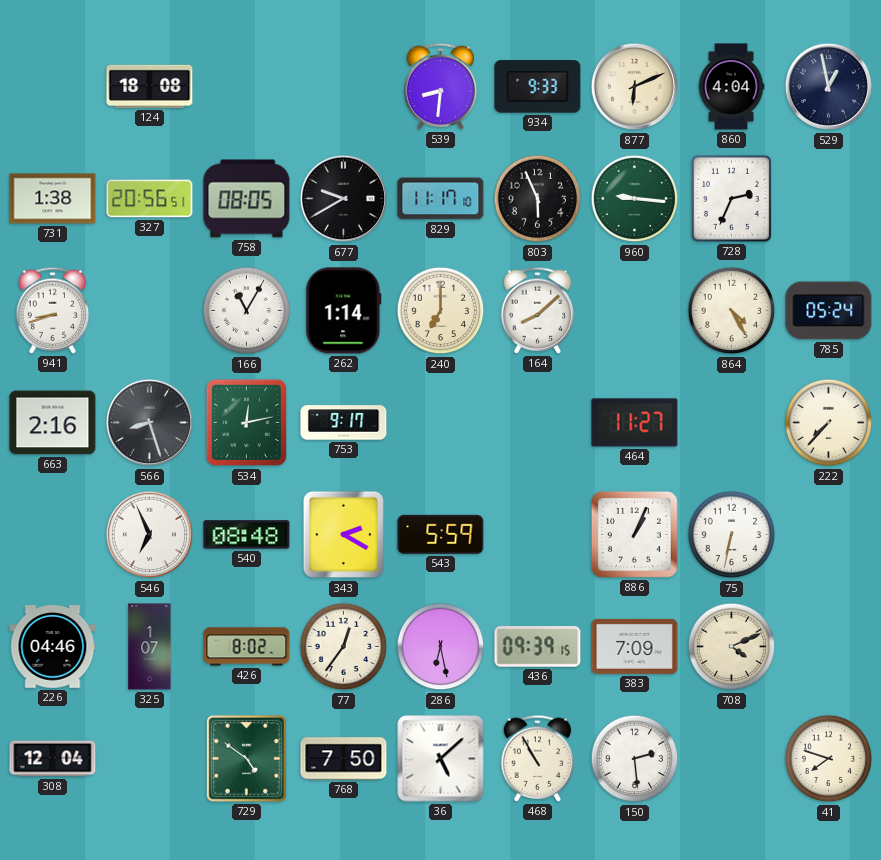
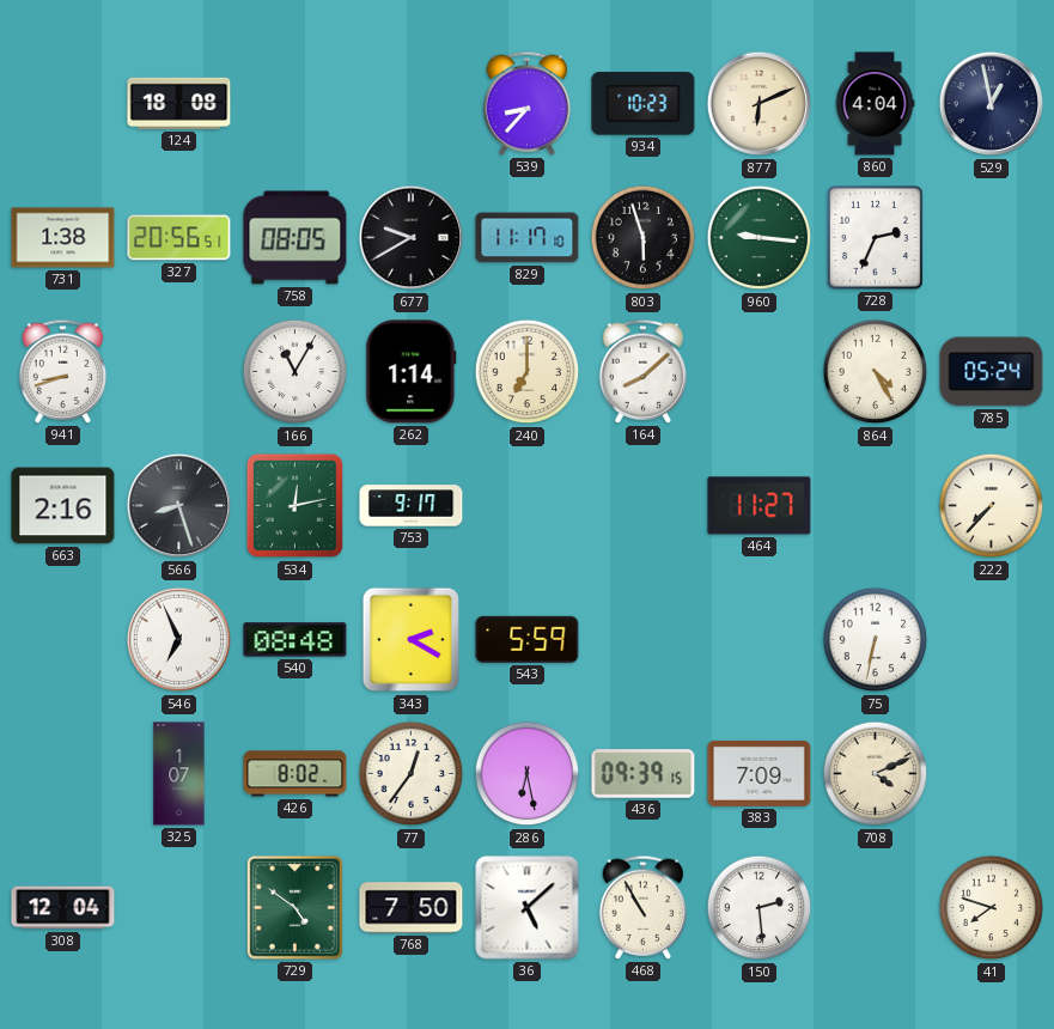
539: 8:31 -> 8:37 (528, 103)
934: 9:33 -> 10:23 (644, 104)
803: 5:56 -> 5:57 (644, 238)
886: 1:04 -> none (634, 534)
226: 04:46 -> none (53, 647)
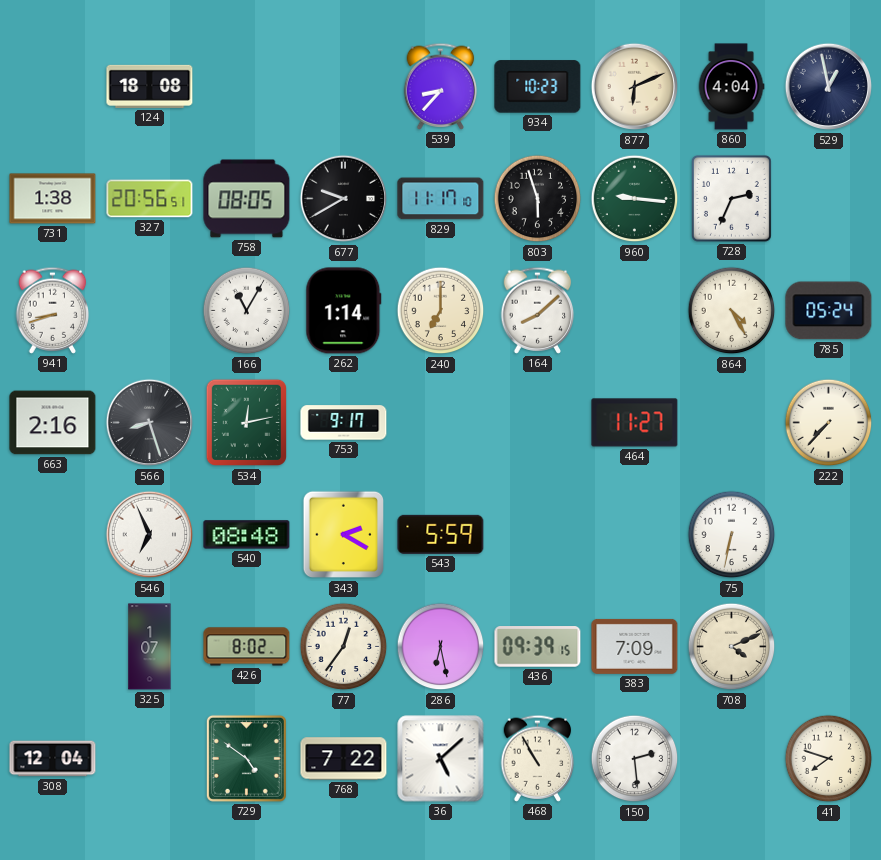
768: 7:50 -> 7:22 (344, 759)
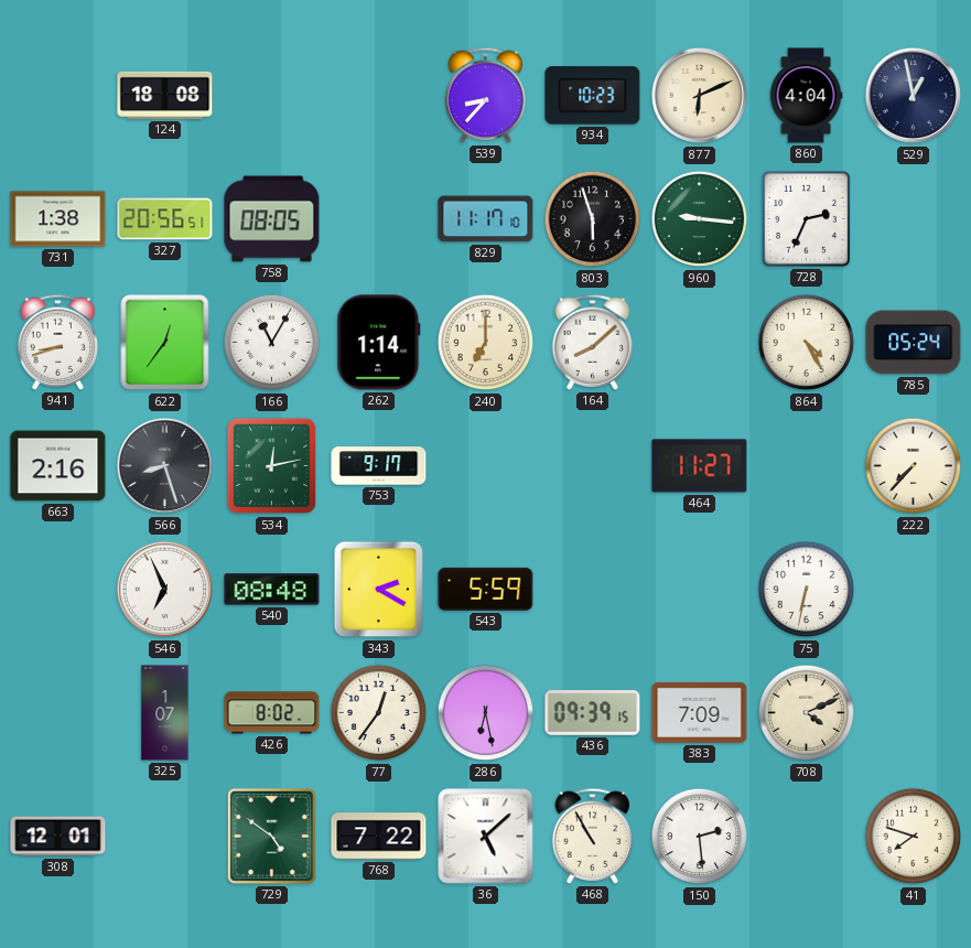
677: 9:40 -> none (344, 199)
622: none -> 12:36 (165, 343)
308: 12:04 -> 12:01 (58, 837)
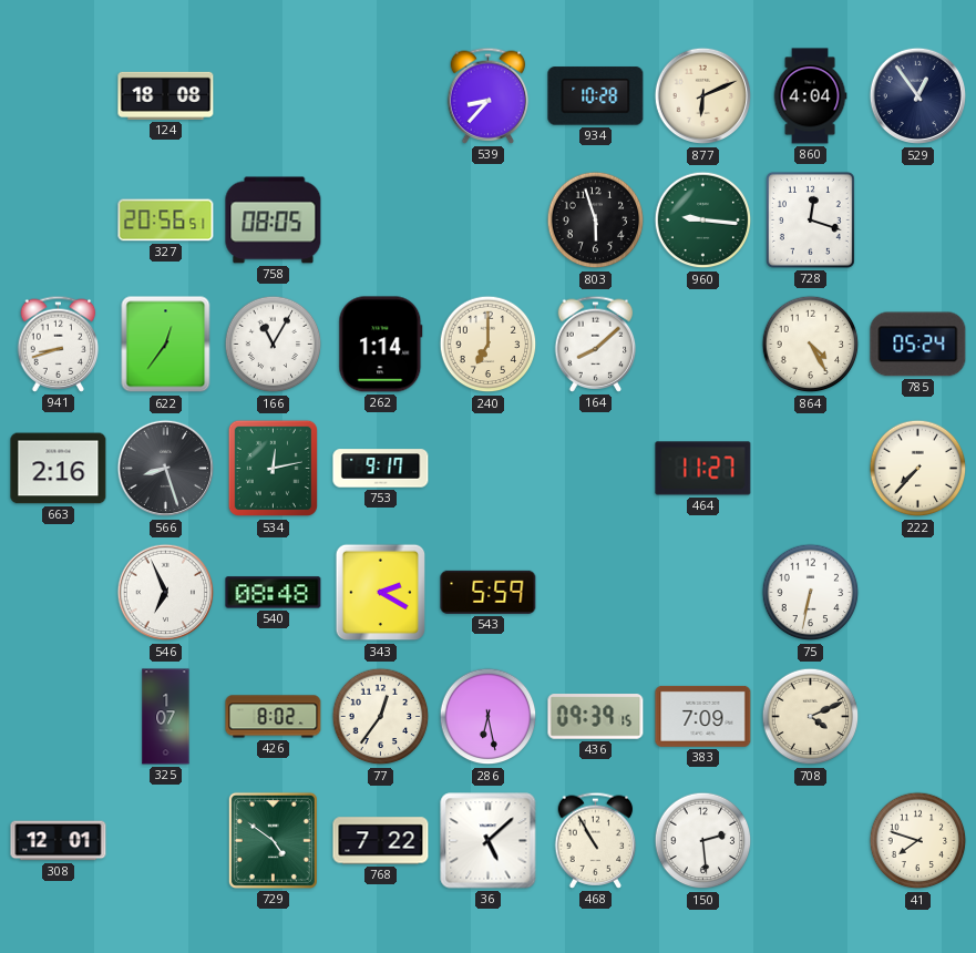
934: 10:23 -> 10:28 (596, 96)
529: 12:58 -> 12:54 (918, 96)
731: 1:38 -> none (58, 219)
829: 11:17 -> none (486, 219)
728: 2:34 -> 12:18 (810, 219)
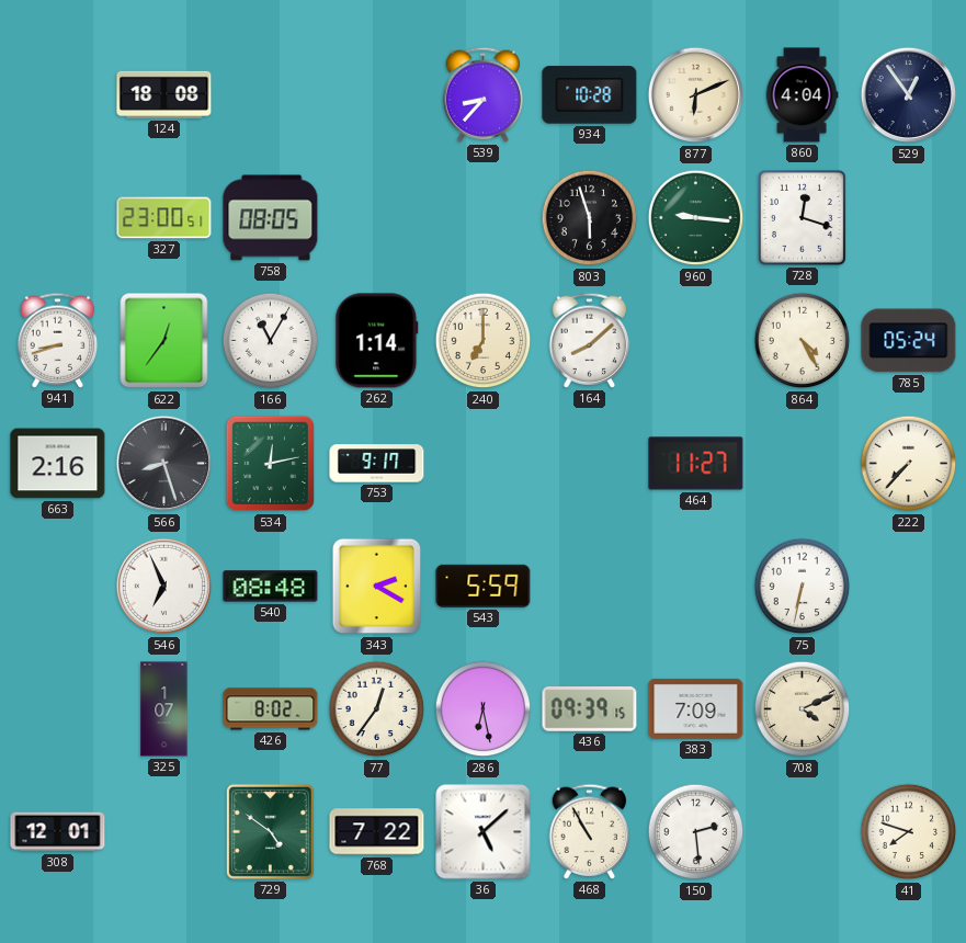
327: 20:56 -> 23:00 (164, 218)
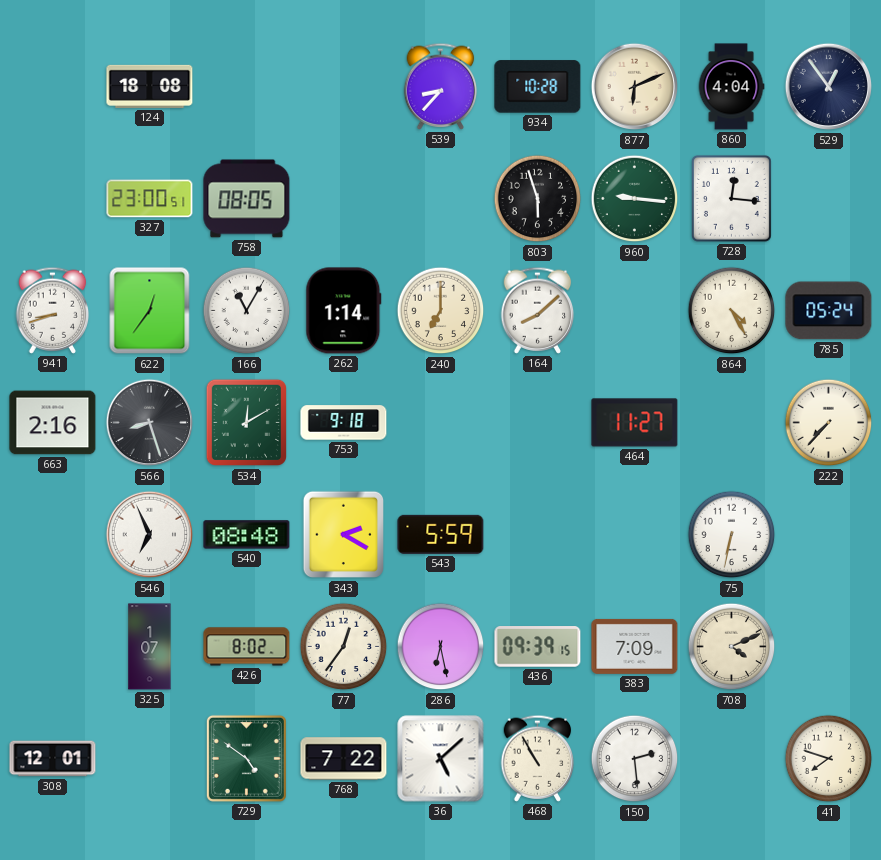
728: 12:18 -> 12:16 (731, 198)
534: 12:13 -> 12:10 (246, 423)
753: 9:17 -> 9:18 (344, 423)
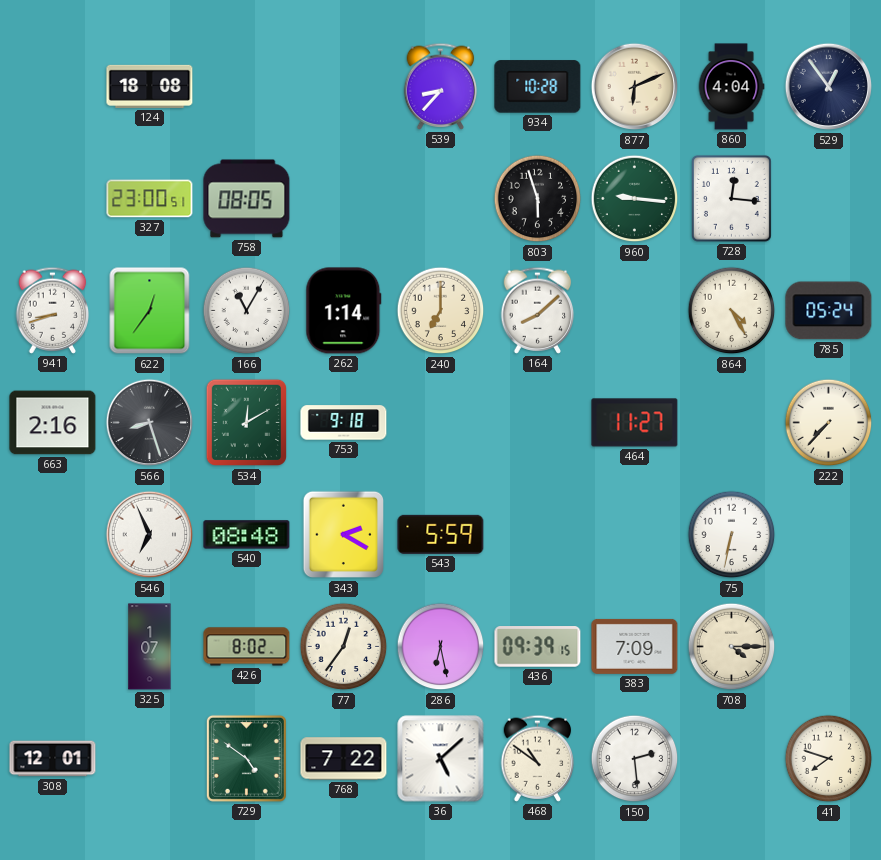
708: 4:11 -> 4:15 (732, 647)
468: 10:55 -> 10:51 (538, 758)
